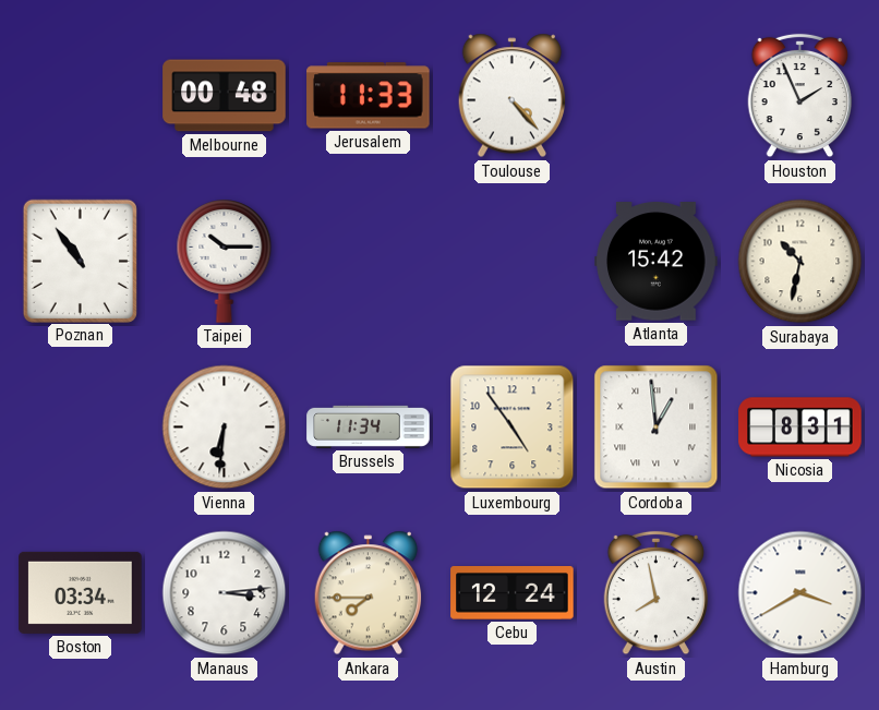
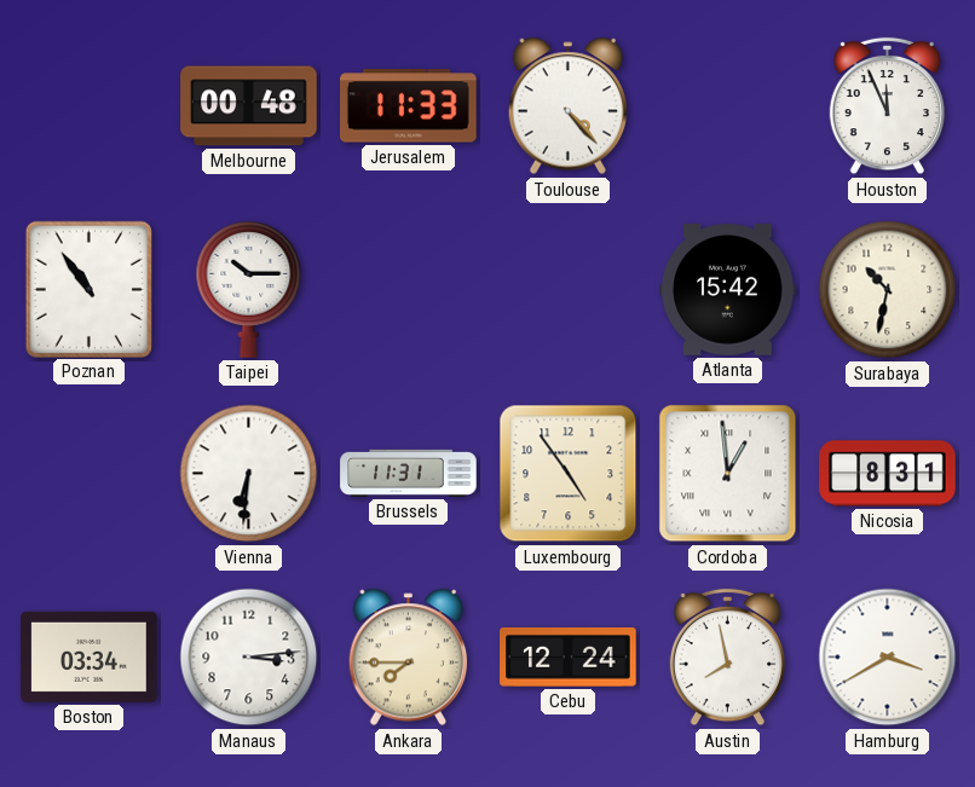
Houston: 1:56 -> 11:56 (888, 106)
Brussels: 11:34 -> 11:31 (409, 473)
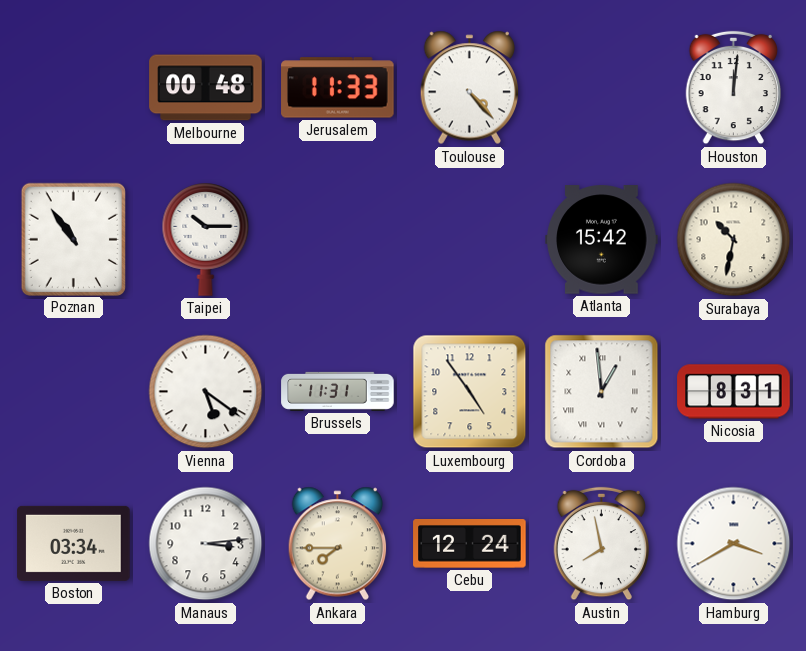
Houston: 11:56 -> 12:01 (734, 88)
Vienna: 6:31 -> 5:21 (206, 392)
